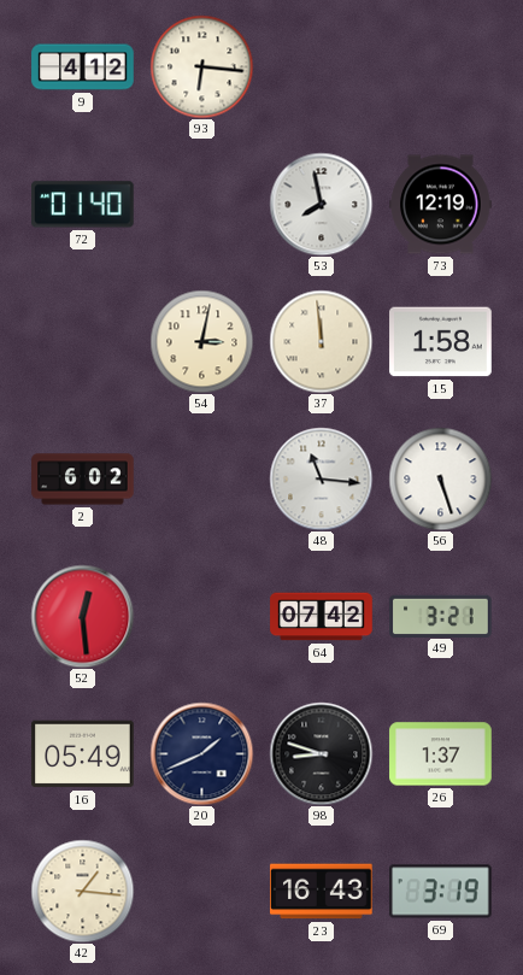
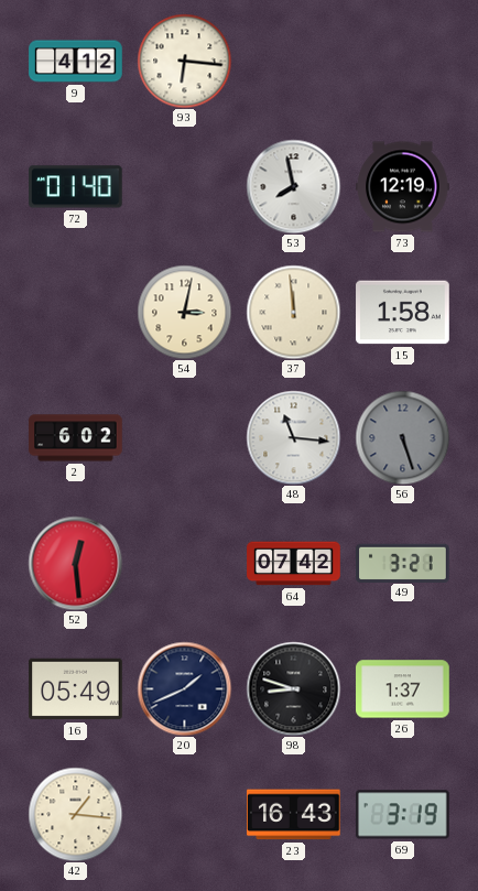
56 dial: white -> grey (402, 437)
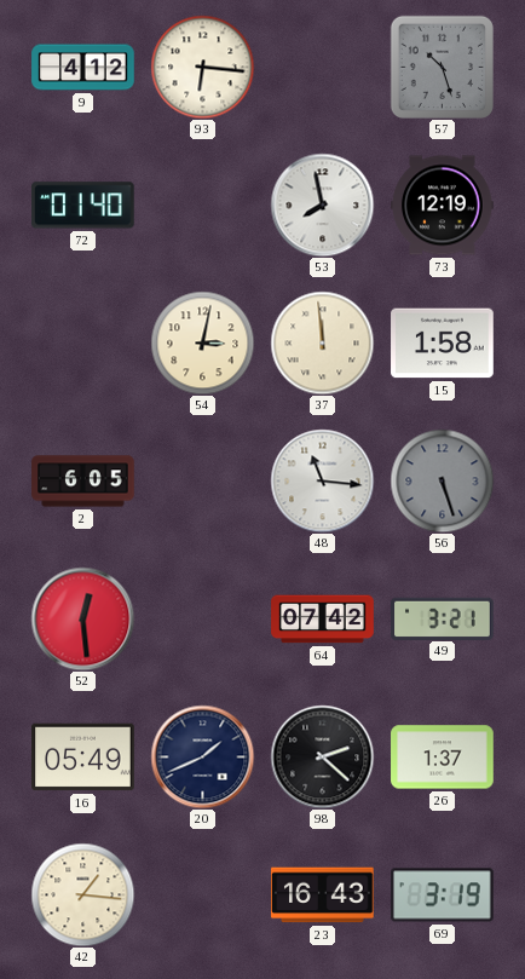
57: none -> 10:27 (442, 67)
2: 6:02 -> 6:05 (83, 482)
98: 8:48 -> 2:22 (322, 756)
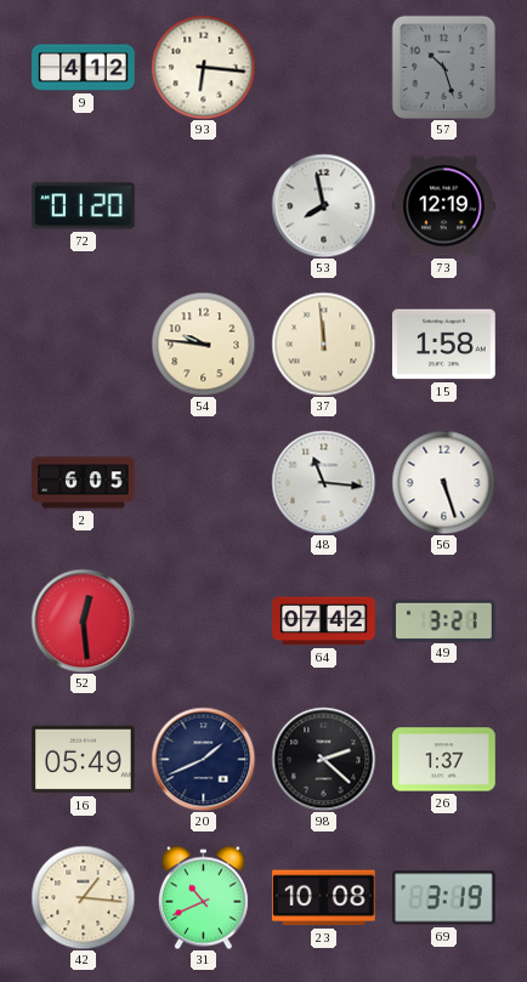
72: 01:40 -> 01:20 (84, 206)
54: 3:02 -> 9:46 (203, 344)
56 dial: grey -> white (443, 482)
31: none -> 10:41 (203, 897)
23: 16:43 -> 10:08 (324, 898)
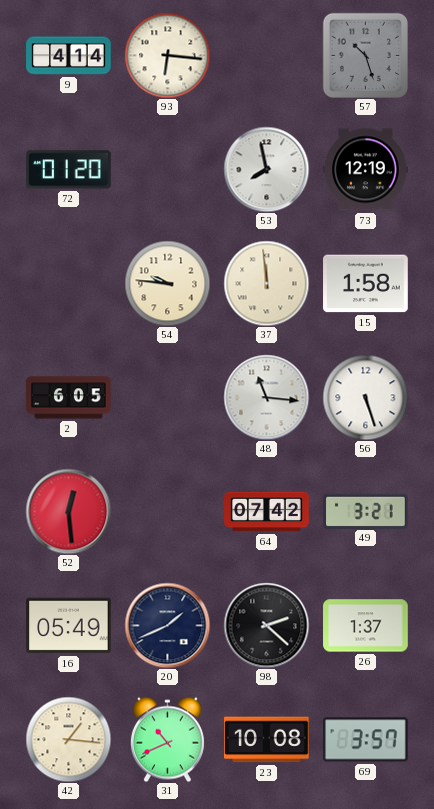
9: 4:12 -> 4:14 (69, 56)
69: 3:19 -> 3:57 (366, 740)
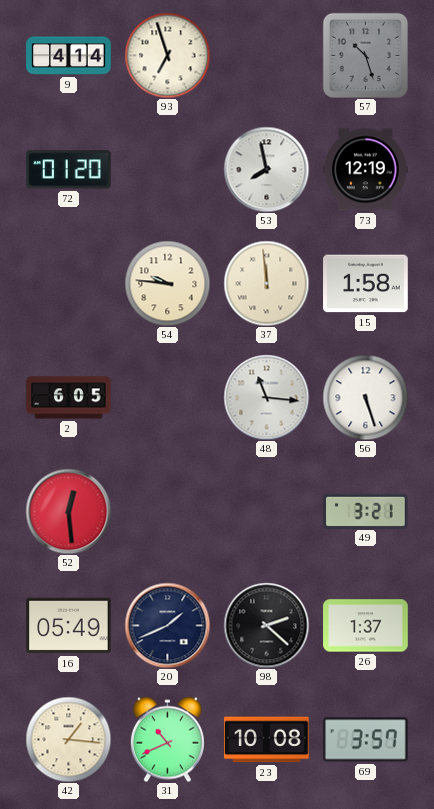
93: 6:16 -> 6:57 (167, 55)
64: 07:42 -> none (267, 512)
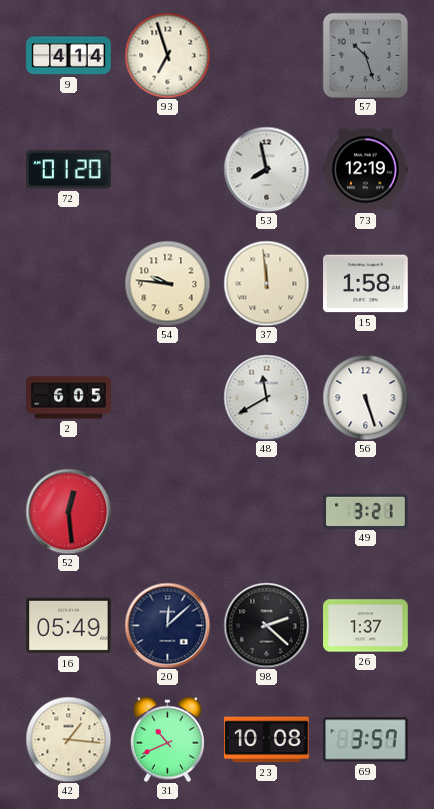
48: 11:16 -> 11:40 (266, 397)
20: 1:41 -> 12:08 (167, 625)
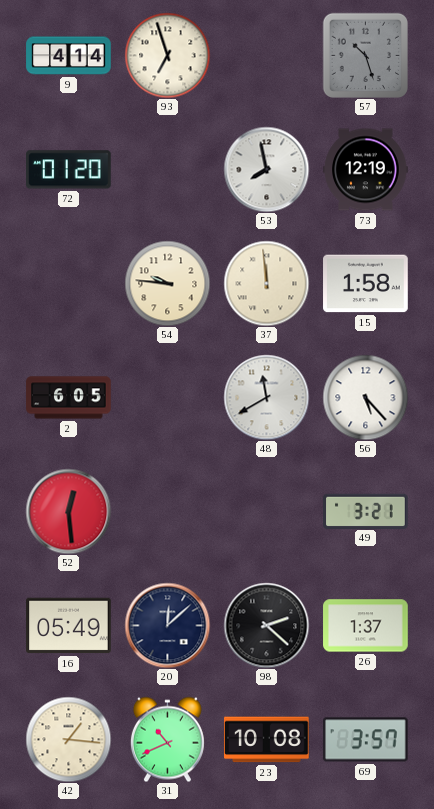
56: 5:27 -> 5:23 (365, 397)
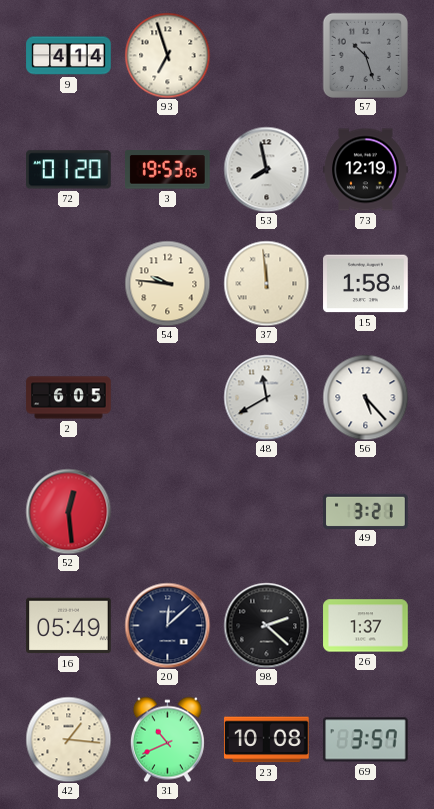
3: none -> 19:53 (168, 170)
